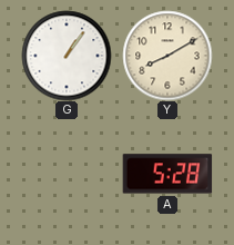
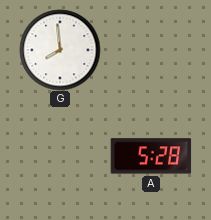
G: 1:06 -> 7:59 (60, 50)
Y: 8:10 -> none (167, 56)
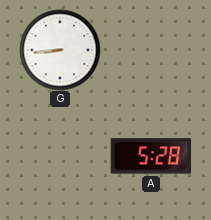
G: 7:59 -> 8:44 (60, 50)
